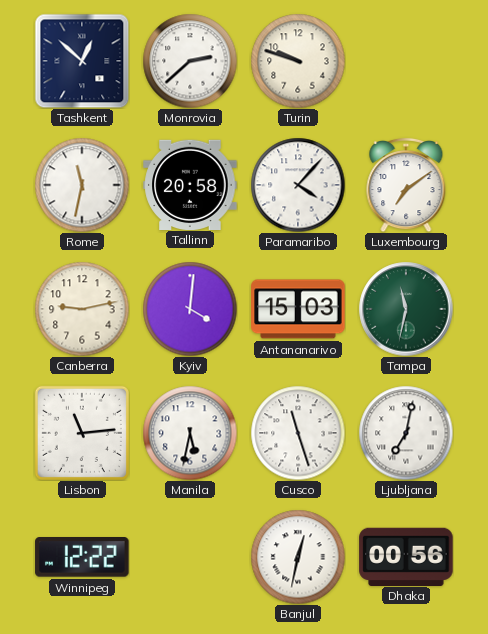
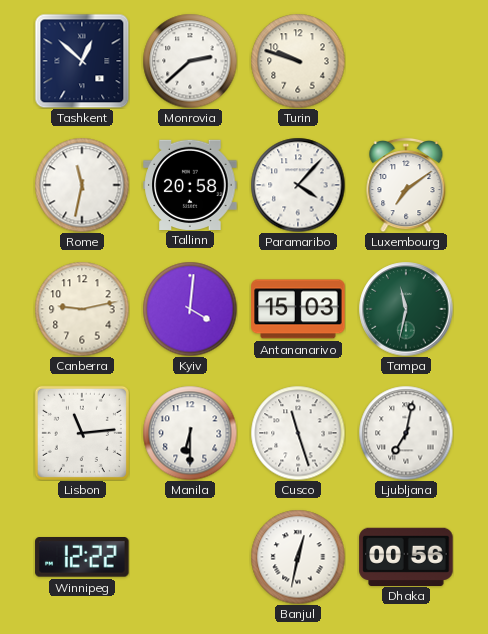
Manila: 5:32 -> 6:30 (190, 433)
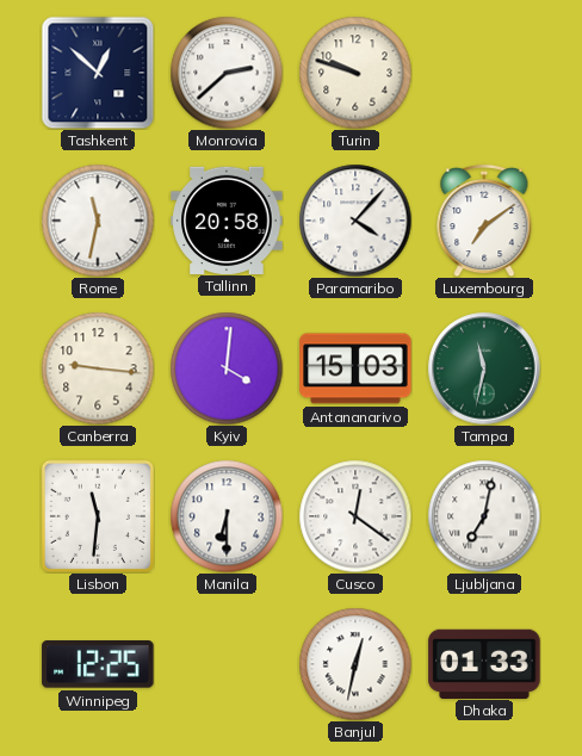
Canberra: 9:13 -> 9:16 (98, 368)
Lisbon: 11:14 -> 11:31 (98, 516)
Cusco: 11:27 -> 12:21 (355, 516)
Winnipeg: 12:22 -> 12:25 (98, 664)
Dhaka: 00:56 -> 01:33 (484, 663)
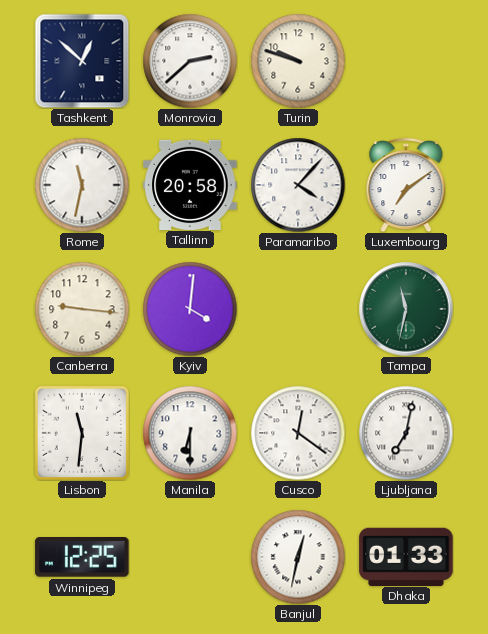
Antananarivo: 15:03 -> none (355, 368)
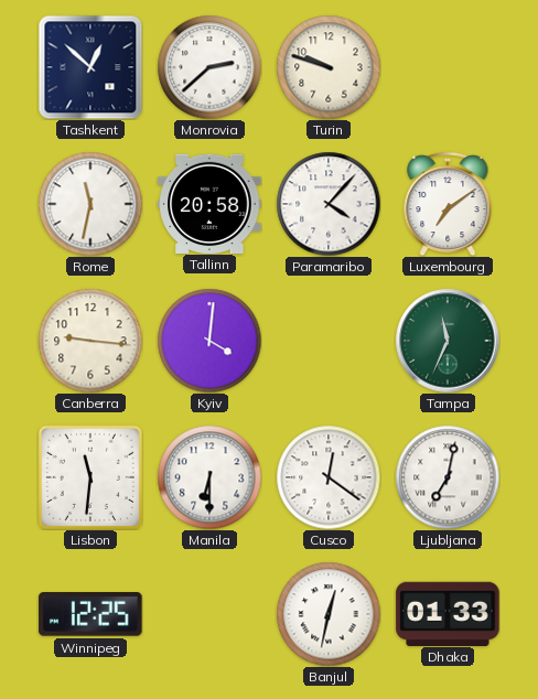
Tampa: 11:32 -> 11:34 (448, 341)
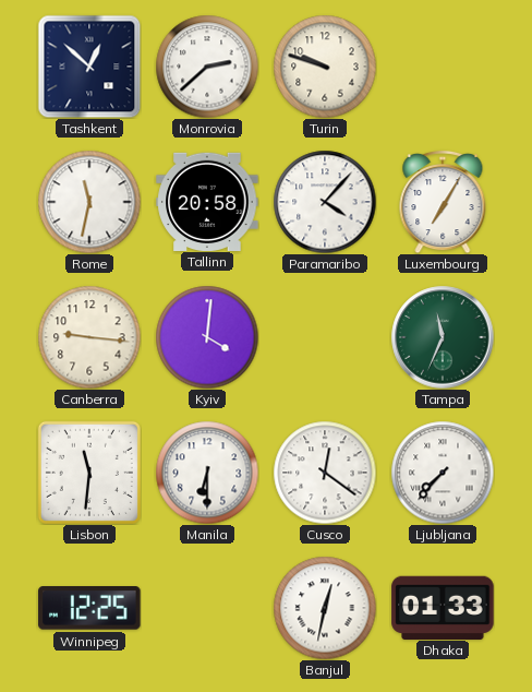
Luxembourg: 7:09 -> 7:05 (443, 202)
Ljubljana: 7:02 -> 7:37 (443, 473)
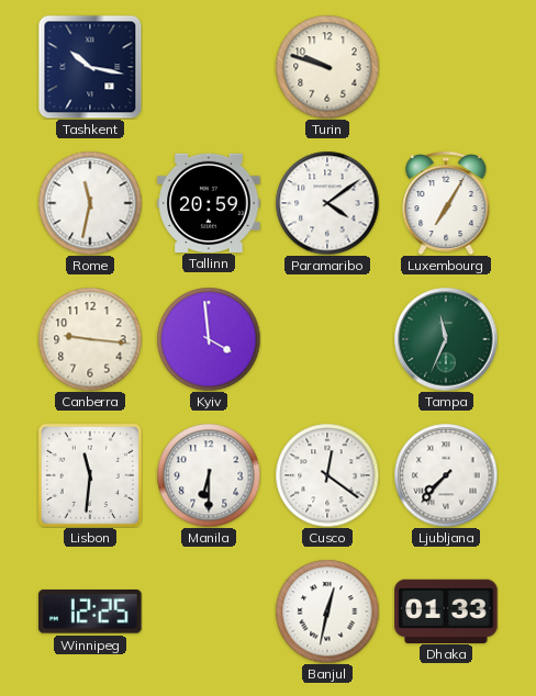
Tashkent: 12:52 -> 10:17 (90, 67)
Monrovia: 2:38 -> none (207, 67)
Tallinn: 20:58 -> 20:59 (209, 202)
Paramaribo: 4:07 -> 4:09 (327, 203)
Kyiv: 4:01 -> 3:59 (209, 339)
